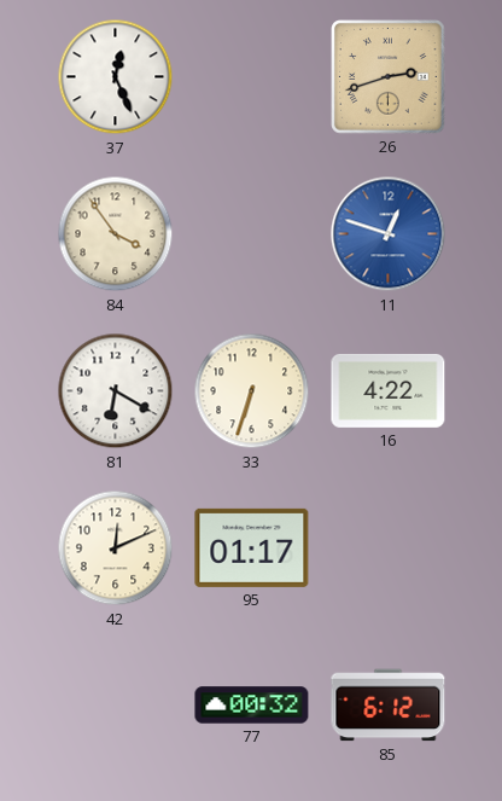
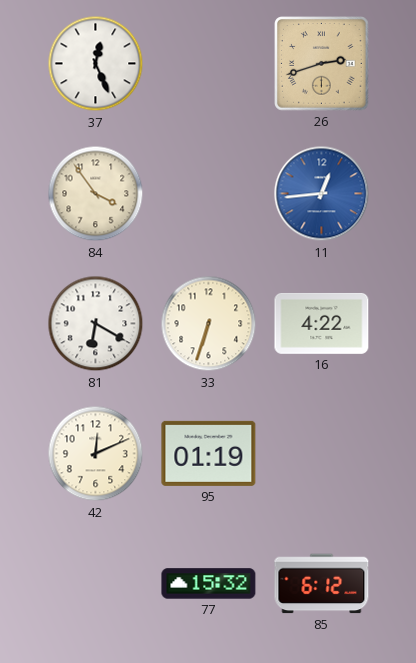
11: 12:48 -> 12:44 (322, 194)
95: 01:17 -> 01:19 (209, 453)
77: 00:32 -> 15:32 (209, 584)
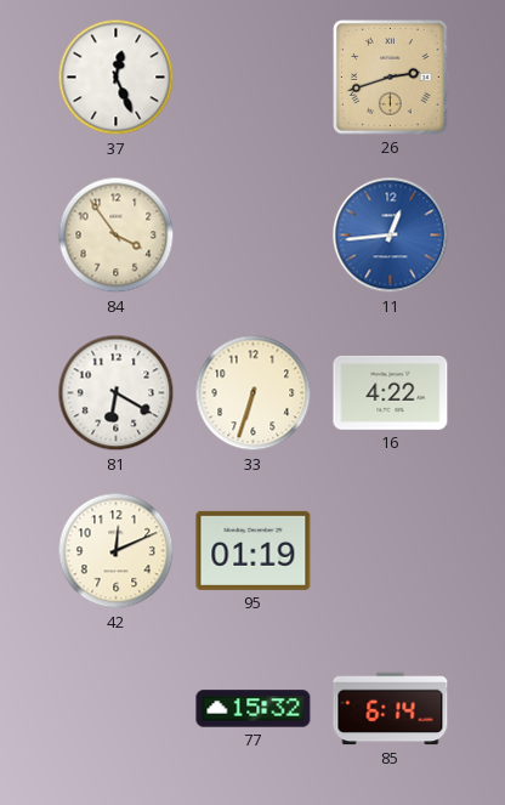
85: 6:12 -> 6:14 (391, 709)
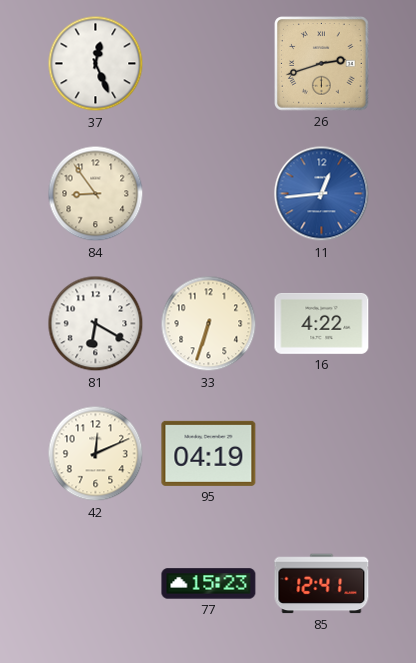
84: 3:54 -> 8:54 (96, 194)
95: 01:19 -> 04:19 (209, 453)
77: 15:32 -> 15:23 (209, 584)
85: 6:14 -> 12:41 (322, 584)
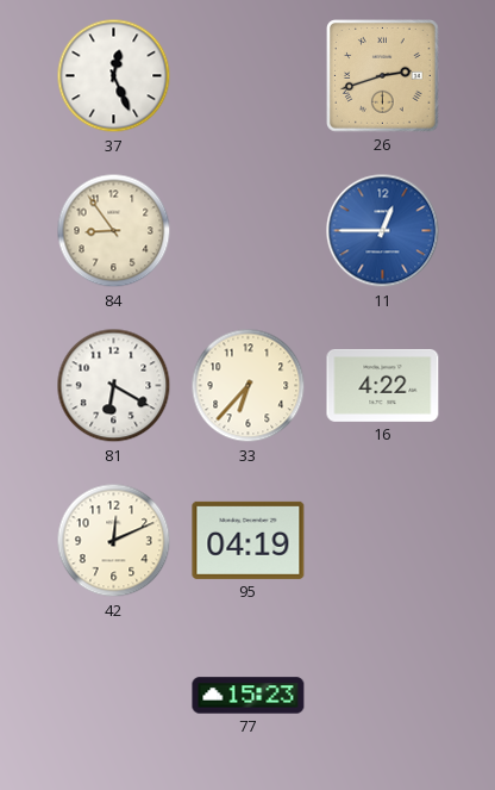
11: 12:44 -> 12:45 (383, 231)
33: 6:33 -> 6:37 (249, 386)
85: 12:41 -> none (322, 584)
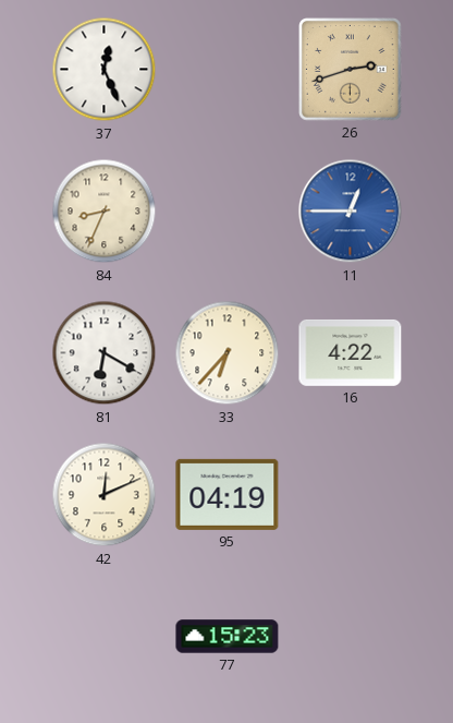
84: 8:54 -> 8:34 (105, 212)
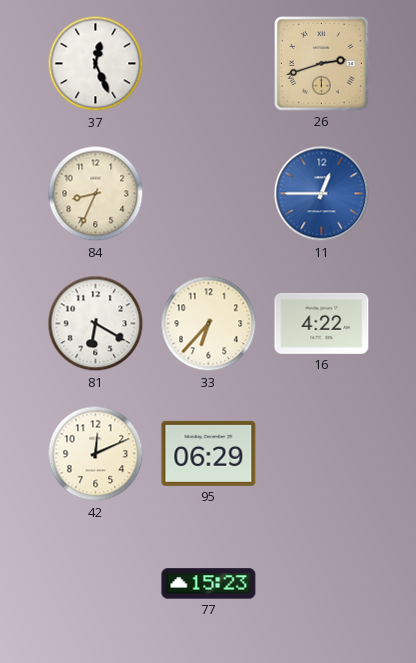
95: 04:19 -> 06:29 (209, 453)
